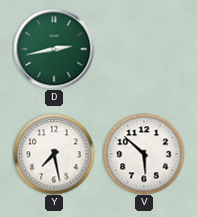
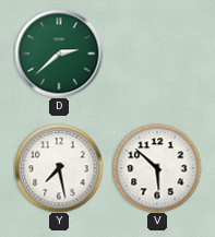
D: 2:43 -> 2:38 (59, 54)
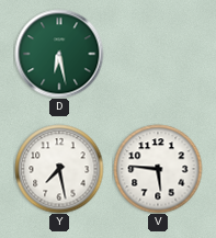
D: 2:38 -> 6:28 (59, 54)
V: 5:52 -> 5:46 (158, 169)
